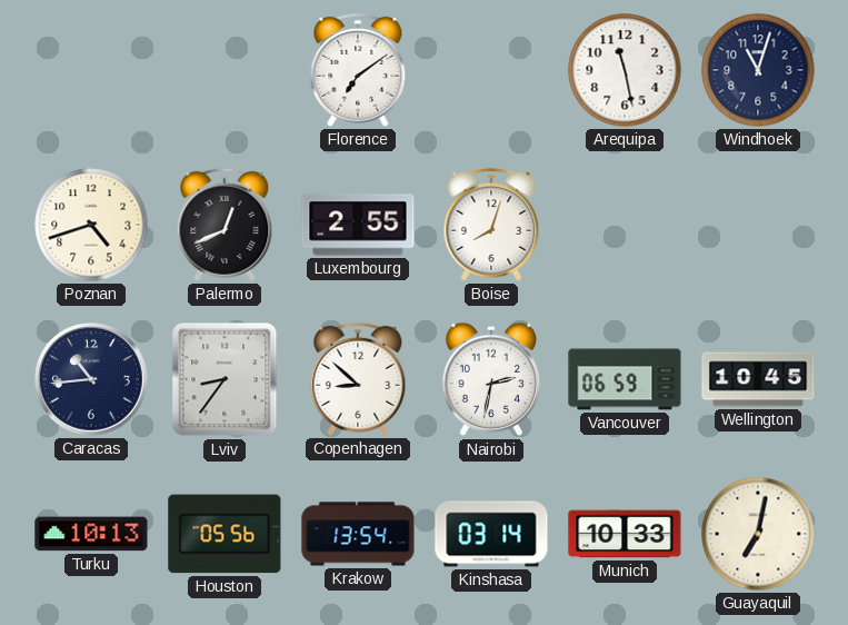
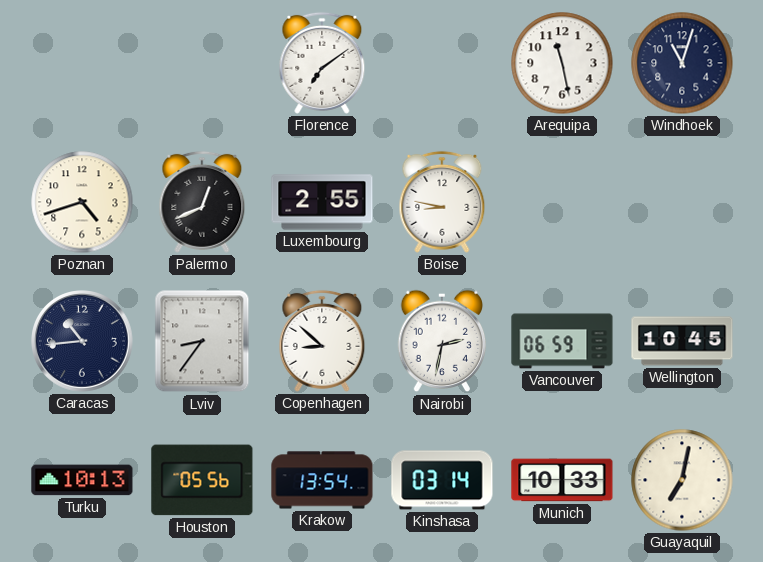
Boise: 8:03 -> 8:47 (442, 202)
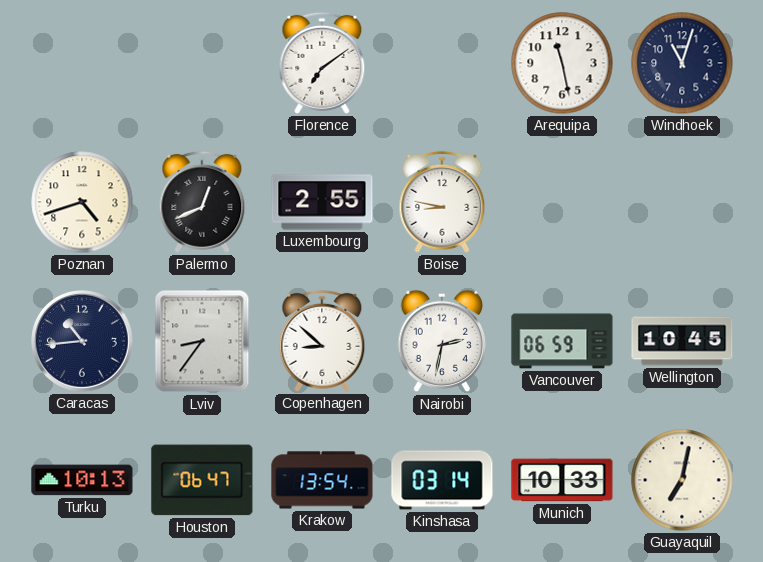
Houston: 05:56 -> 06:47 (202, 480)
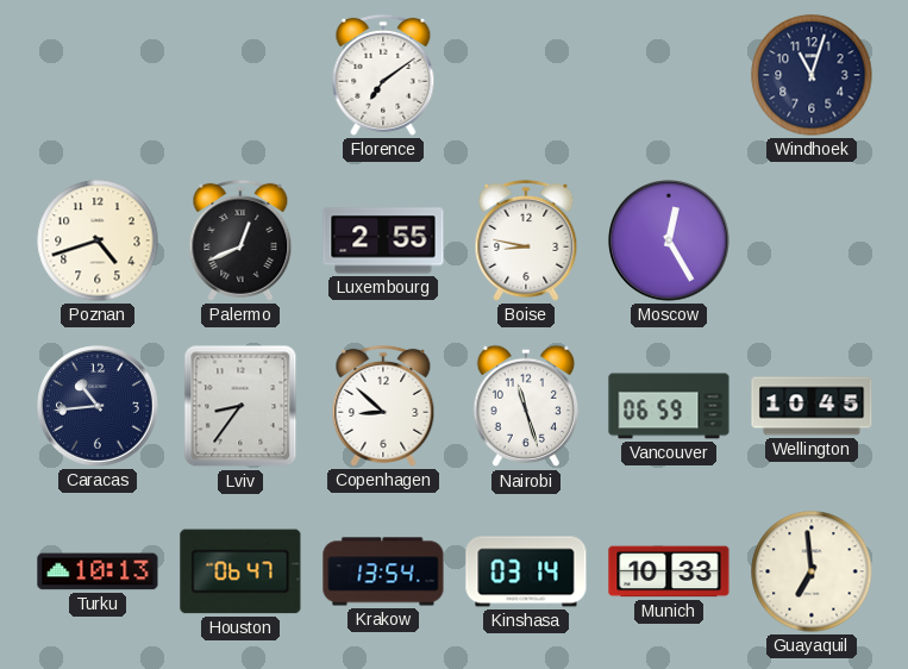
Arequipa: 11:28 -> none (562, 63)
Moscow: none -> 12:25 (669, 240)
Nairobi: 2:32 -> 11:27 (526, 406)
Guayaquil: 7:02 -> 6:59 (812, 571)
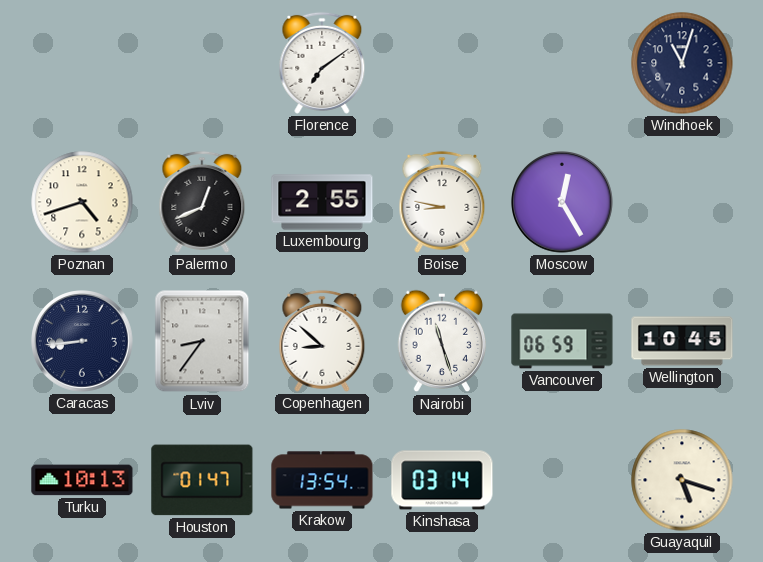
Caracas: 10:44 -> 8:44 (82, 341)
Houston: 06:47 -> 01:47 (202, 480)
Munich: 10:33 -> none (669, 571)
Guayaquil: 6:59 -> 5:18 (682, 480)
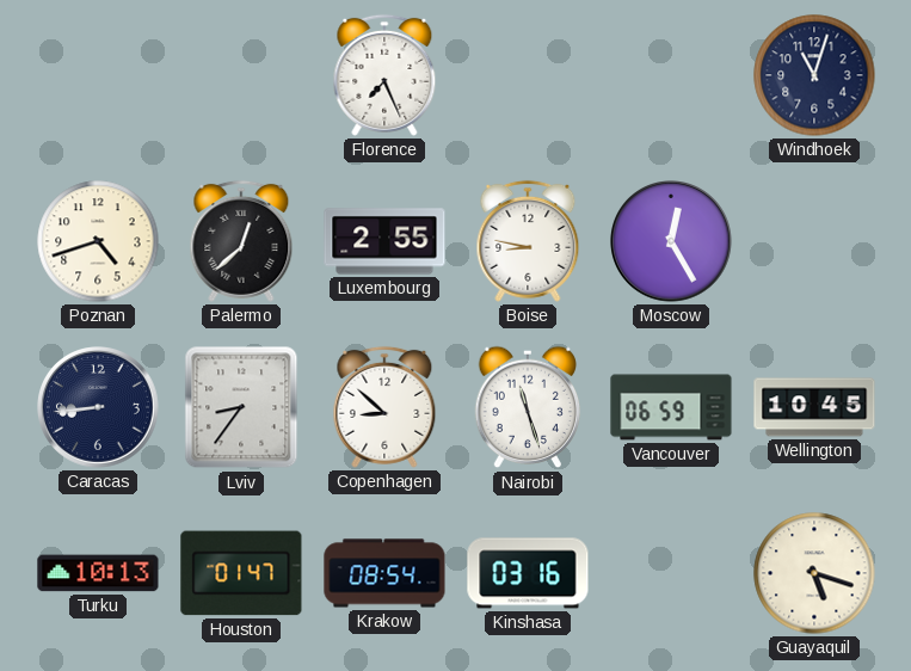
Florence: 7:09 -> 7:26 (384, 75)
Palermo: 12:41 -> 12:38 (241, 241)
Krakow: 13:54 -> 08:54 (384, 573)
Kinshasa: 03:14 -> 03:16 (528, 573)
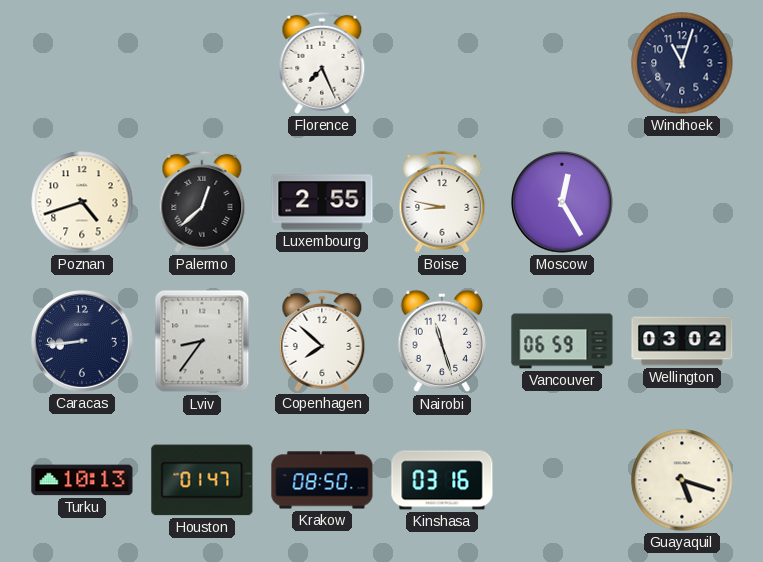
Copenhagen: 8:52 -> 7:52 (322, 341)
Wellington: 10:45 -> 03:02 (682, 341)
Krakow: 08:54 -> 08:50 (322, 480)
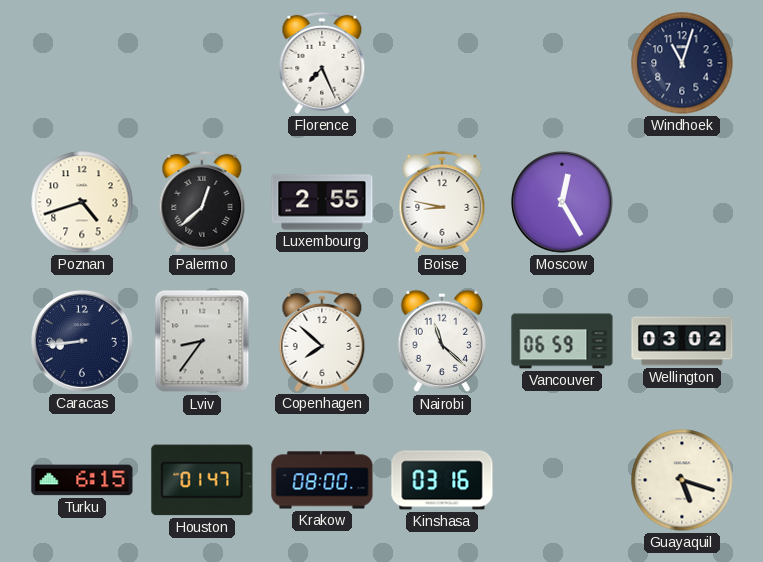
Nairobi: 11:27 -> 11:22 (442, 341)
Turku: 10:13 -> 6:15 (82, 480)
Krakow: 08:50 -> 08:00 (322, 480)
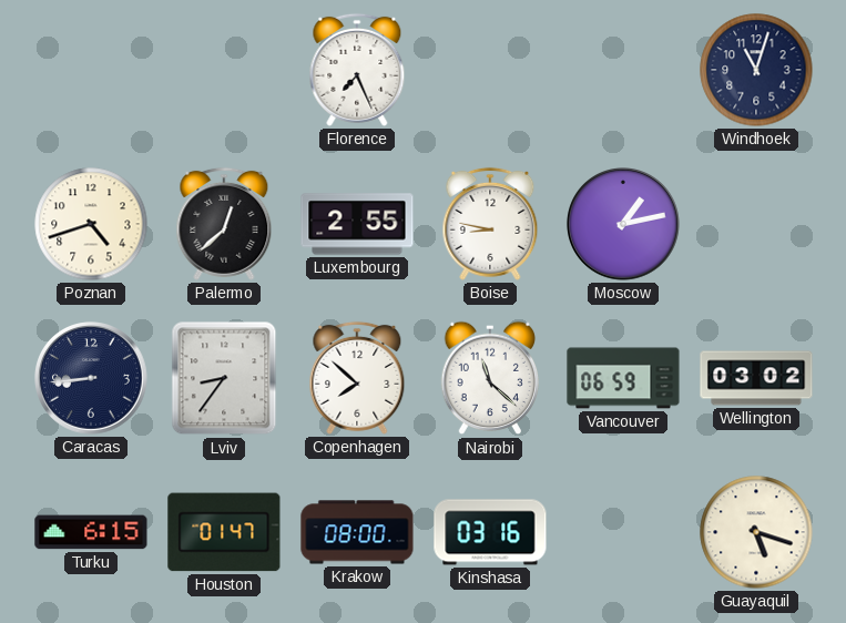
Moscow: 12:25 -> 1:13 (623, 224)
